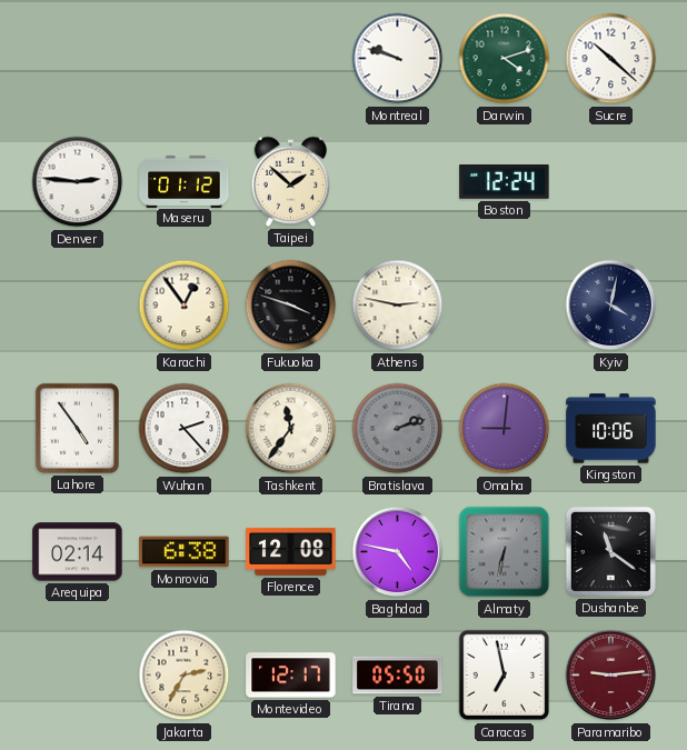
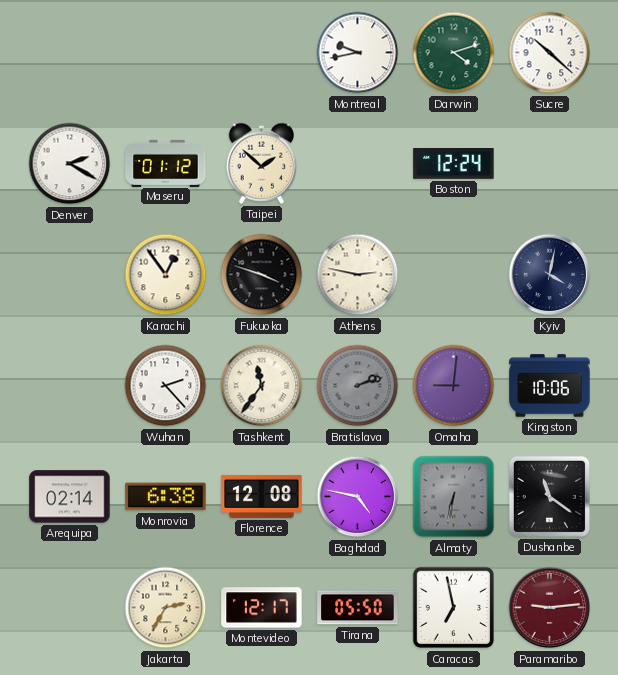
Montreal: 9:48 -> 9:43 (358, 53)
Denver: 2:46 -> 2:20 (70, 164)
Lahore: 4:54 -> none (77, 428)
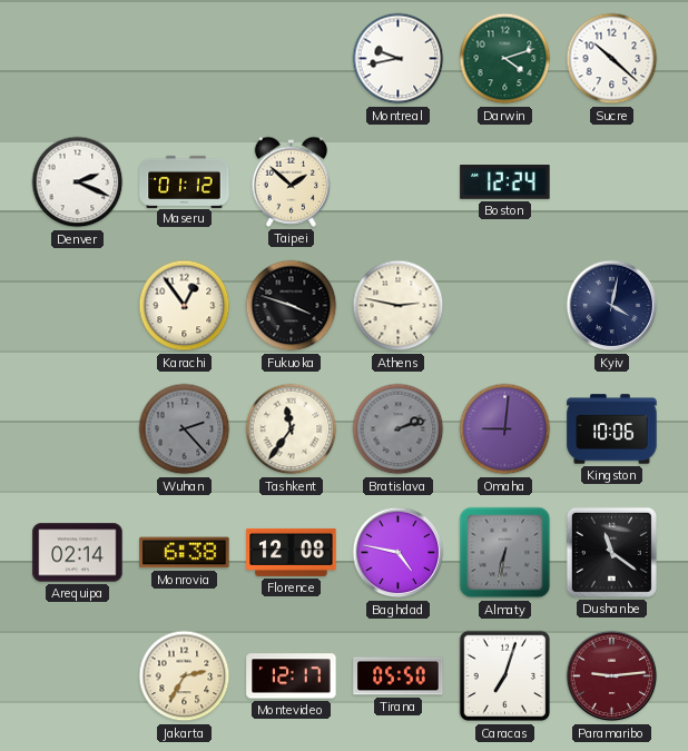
Denver: 2:20 -> 2:19 (78, 182)
Wuhan dial: white -> grey (185, 429)
Caracas: 6:58 -> 7:03 (505, 676)
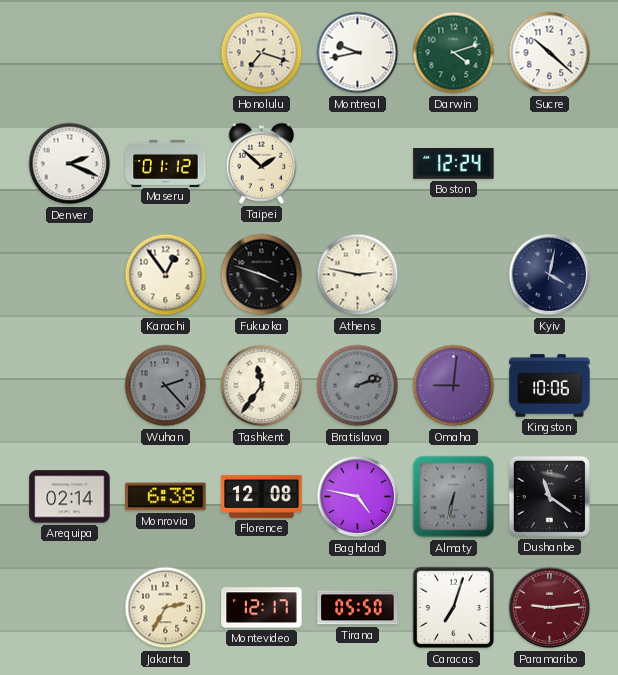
Honolulu: none -> 7:18 (262, 53)
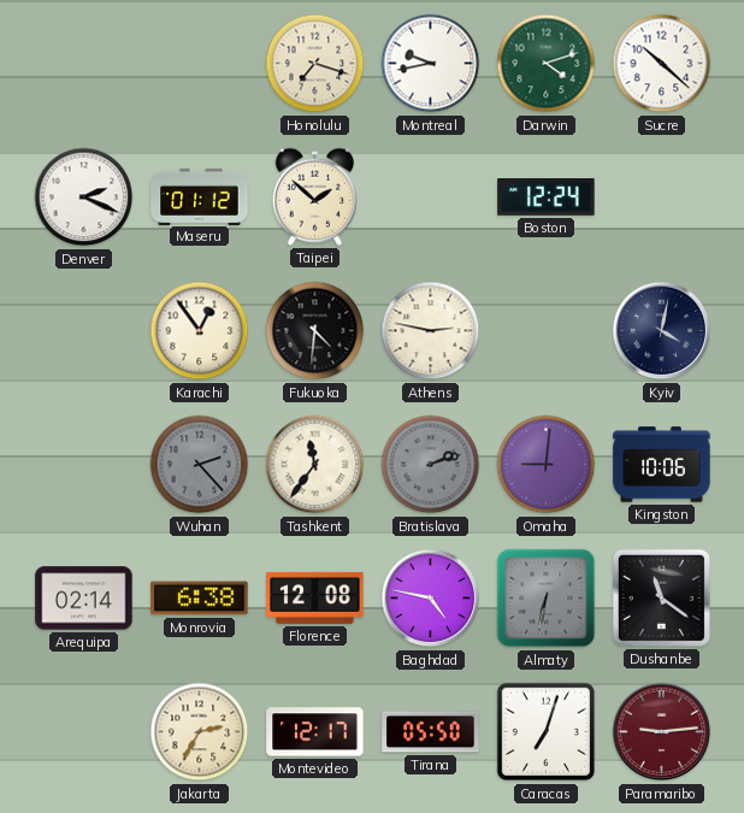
Fukuoka: 3:48 -> 4:31 (315, 331)
